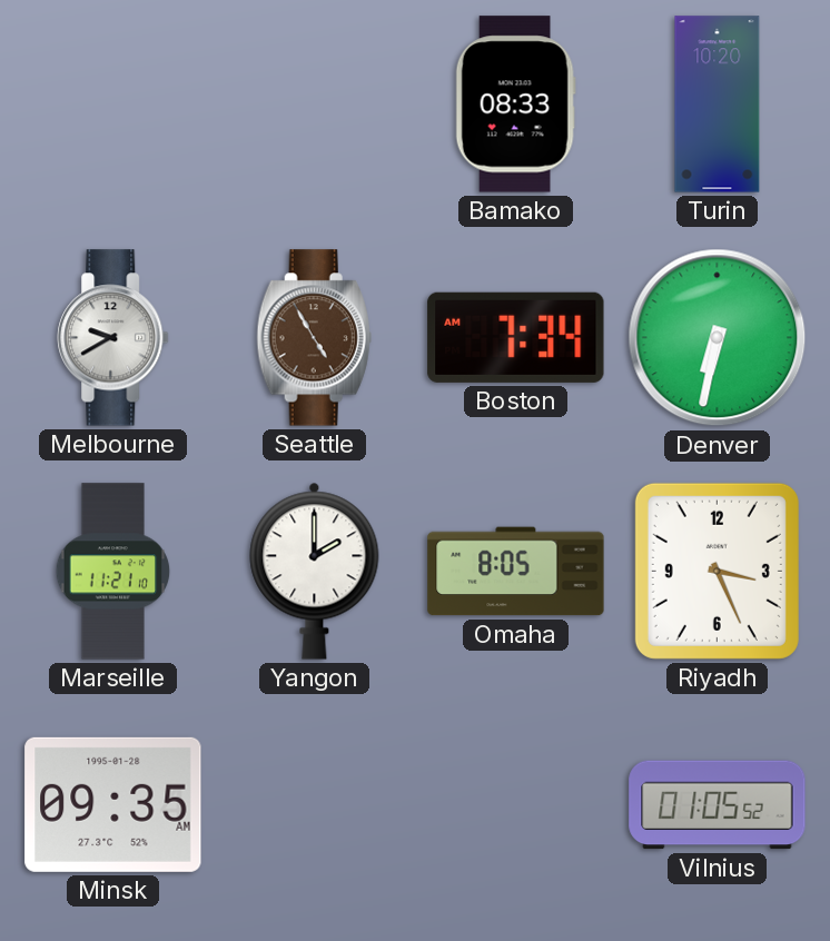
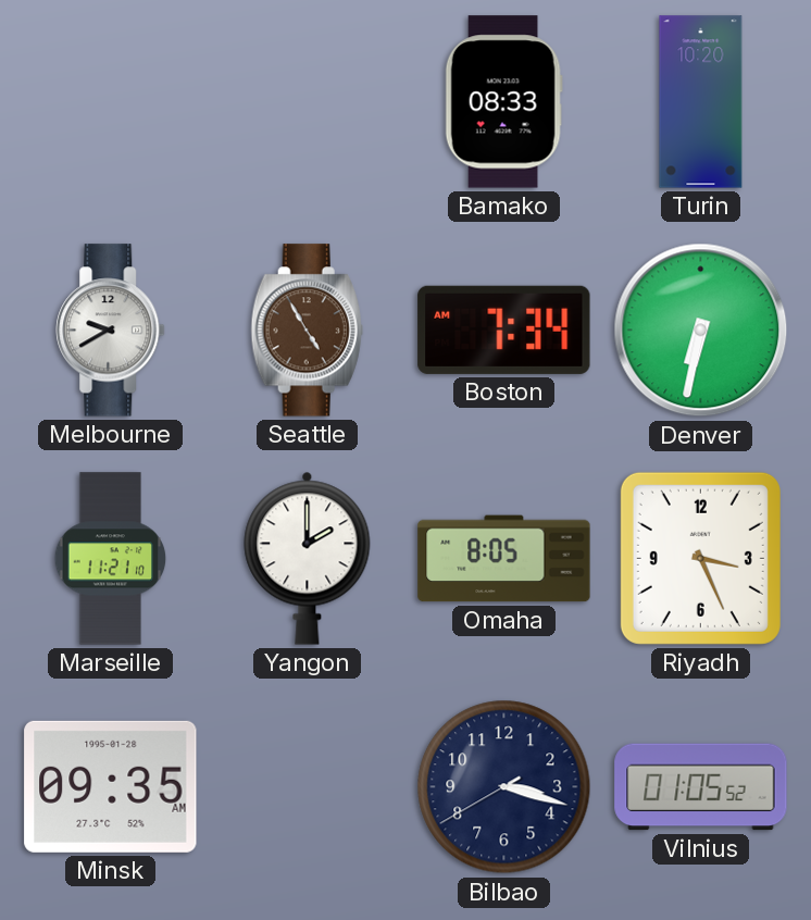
Bilbao: none -> 3:17 (504, 787)
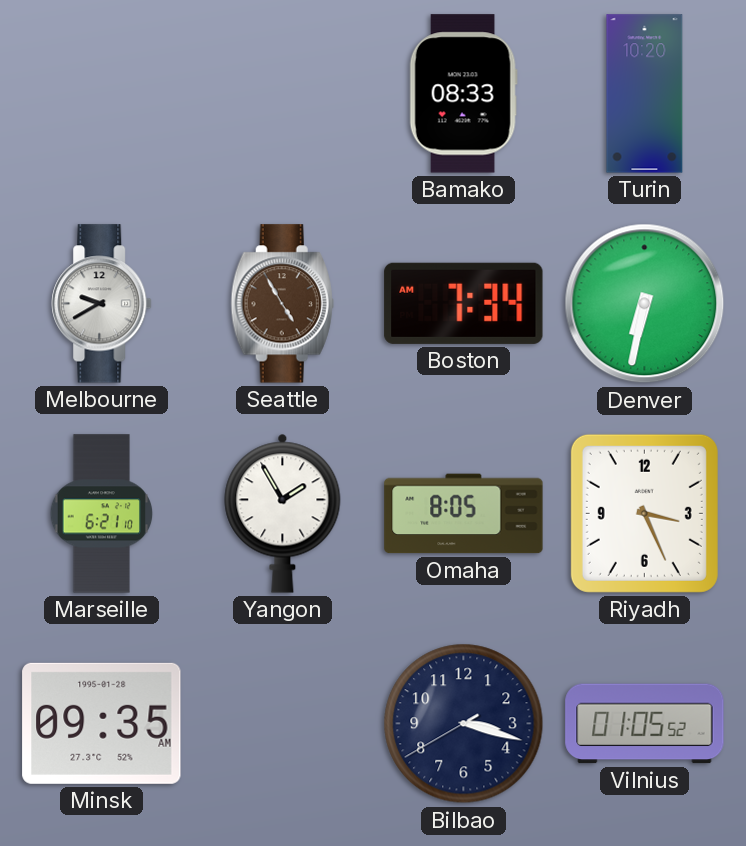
Marseille: 11:21 -> 6:21 (102, 514)
Yangon: 2:00 -> 1:55 (283, 513)
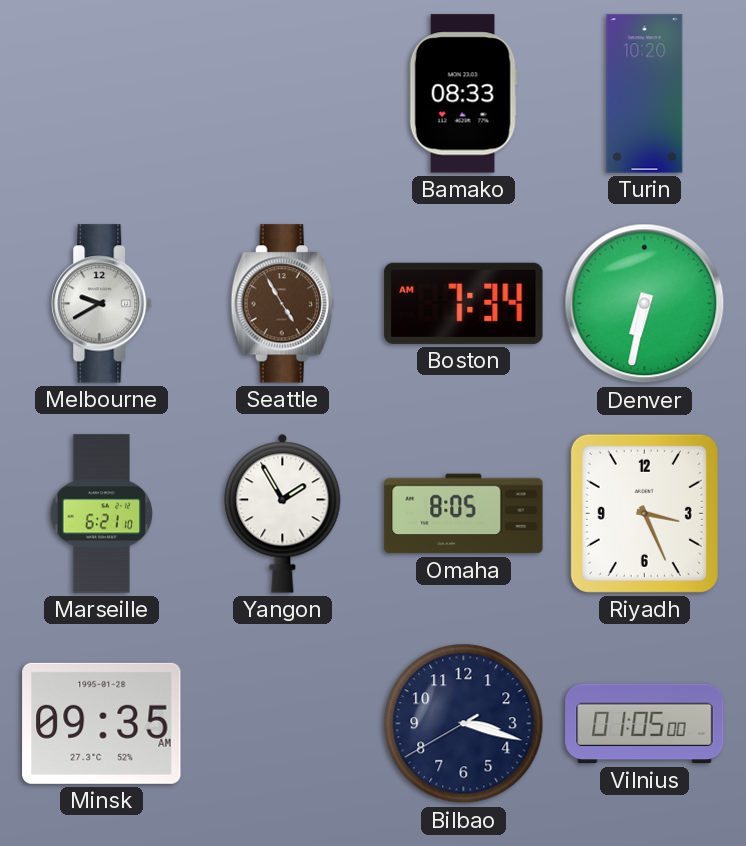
Vilnius: 01:05:52 -> 01:05:00 (645, 724)
